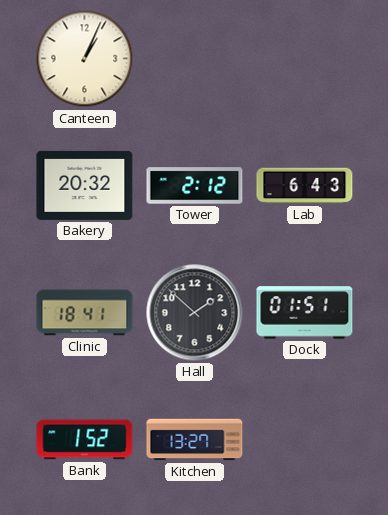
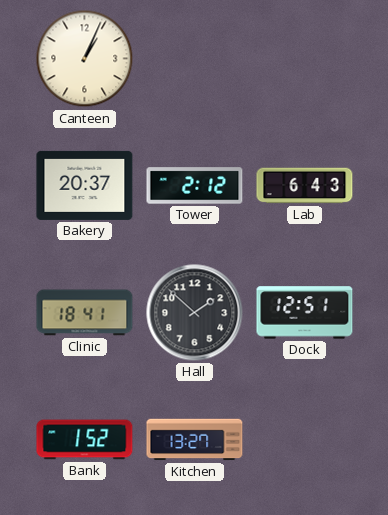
Bakery: 20:32 -> 20:37 (85, 185)
Dock: 01:51 -> 12:51 (305, 313)
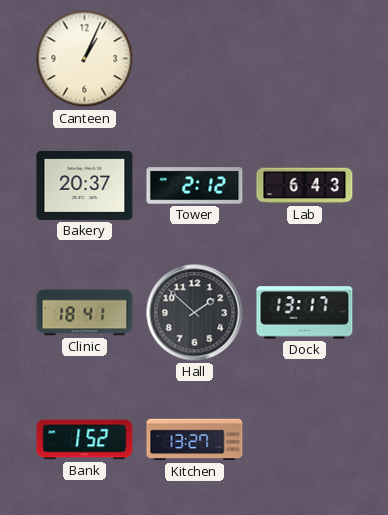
Dock: 12:51 -> 13:17 (305, 313)
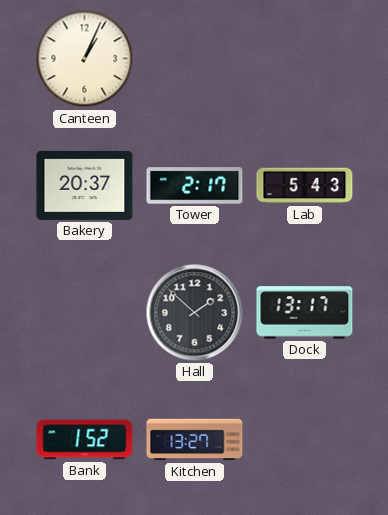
Tower: 2:12 -> 2:17 (195, 186)
Lab: 6:43 -> 5:43 (305, 186)
Clinic: 18:41 -> none (85, 313)
